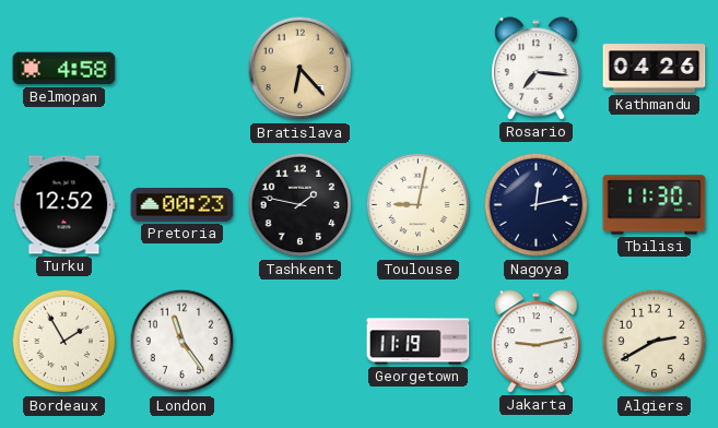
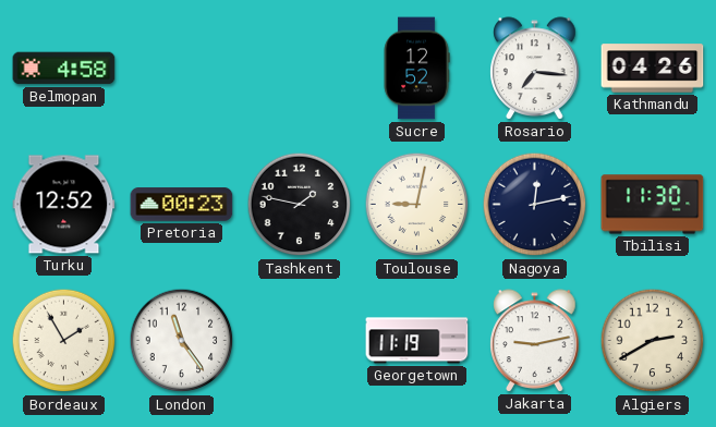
Bratislava: 6:23 -> none (301, 69)
Sucre: none -> 12:52 (416, 69)
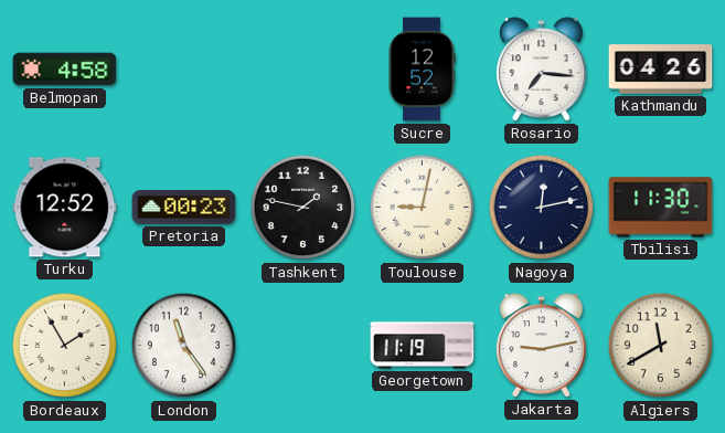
Algiers: 2:40 -> 11:40 (661, 346)
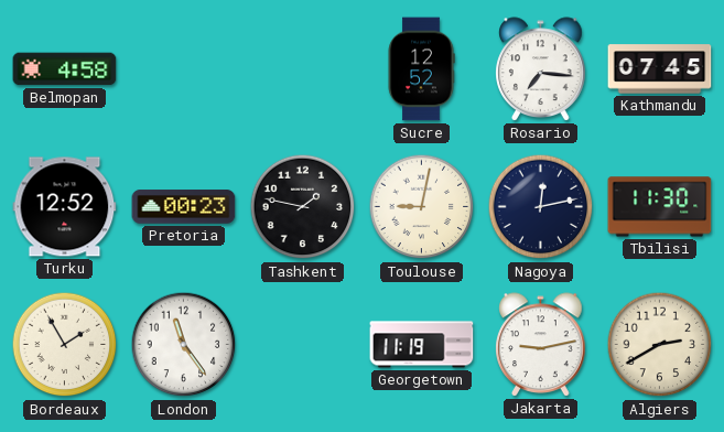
Kathmandu: 04:26 -> 07:45 (660, 69)
Algiers: 11:40 -> 2:40 (660, 345)
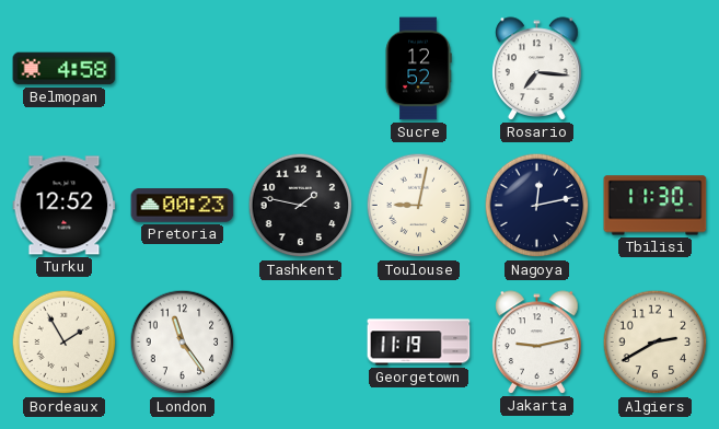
Kathmandu: 07:45 -> none (660, 69)
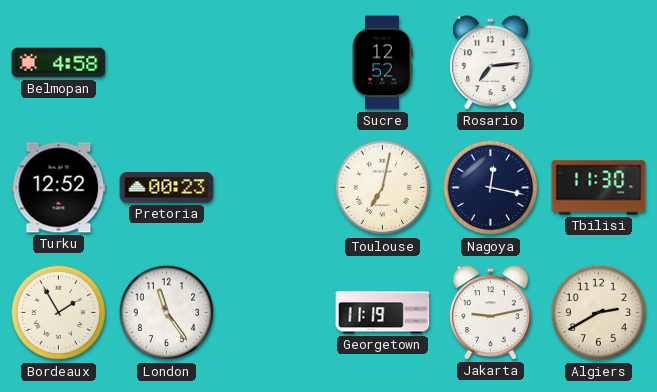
Rosario: 7:16 -> 7:14 (491, 63)
Tashkent: 1:47 -> none (301, 206)
Toulouse: 9:02 -> 7:02 (383, 188)
Nagoya: 12:13 -> 12:17 (491, 188)
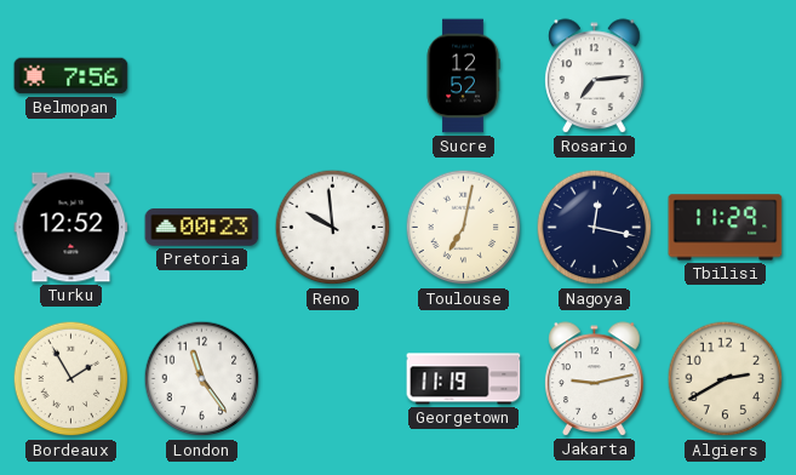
Belmopan: 4:58 -> 7:56 (71, 76)
Reno: none -> 9:59 (333, 228)
Tbilisi: 11:30 -> 11:29 (726, 228)
